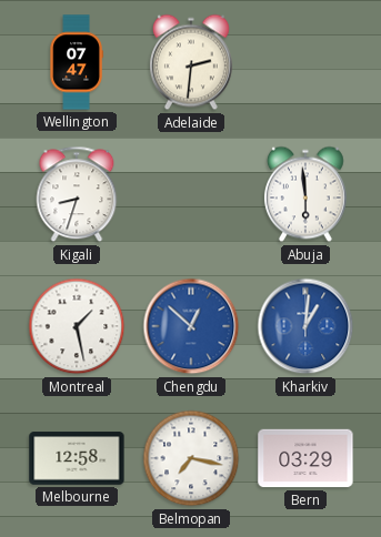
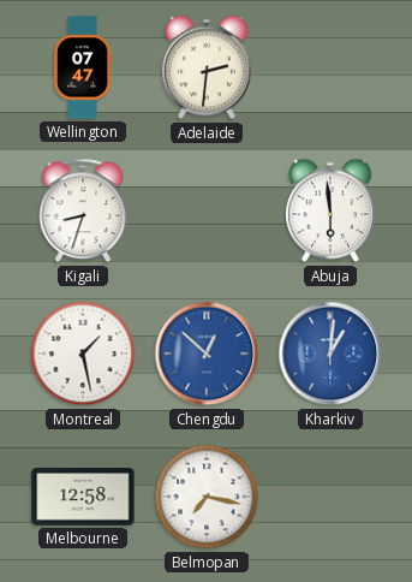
Bern: 03:29 -> none (305, 458)
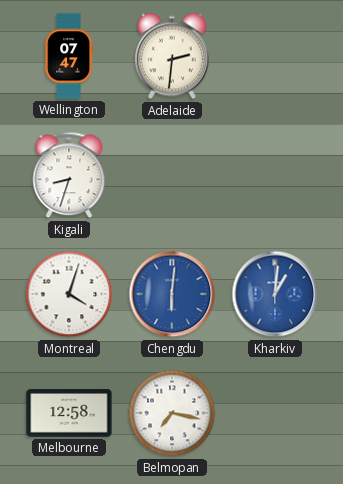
Abuja: 5:59 -> none (330, 210)
Montreal: 1:28 -> 4:03 (69, 294)
Chengdu: 12:52 -> 6:01 (172, 294)
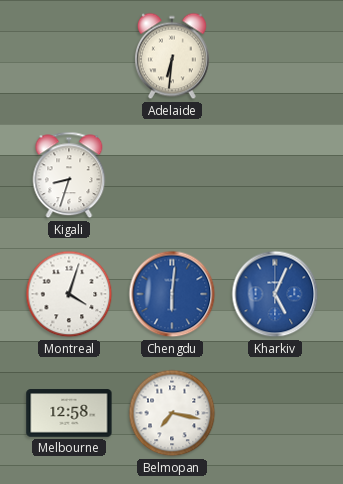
Wellington: 07:47 -> none (69, 56)
Adelaide: 2:31 -> 6:31 (172, 56)
Kharkiv: 1:01 -> 5:04 (275, 294)
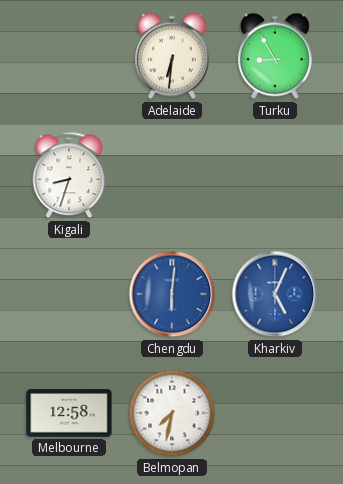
Turku: none -> 8:55 (275, 56)
Montreal: 4:03 -> none (69, 294)
Belmopan: 7:17 -> 7:32 (172, 413)
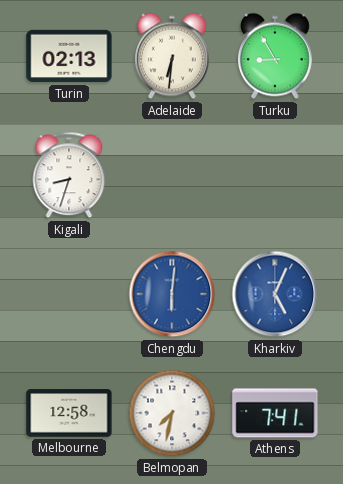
Turin: none -> 02:13 (69, 56)
Athens: none -> 7:41 (275, 413)
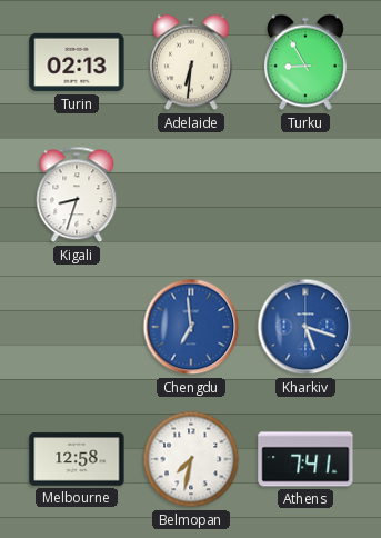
Chengdu: 6:01 -> 6:59 (191, 327)
Kharkiv: 5:04 -> 5:18 (305, 327)
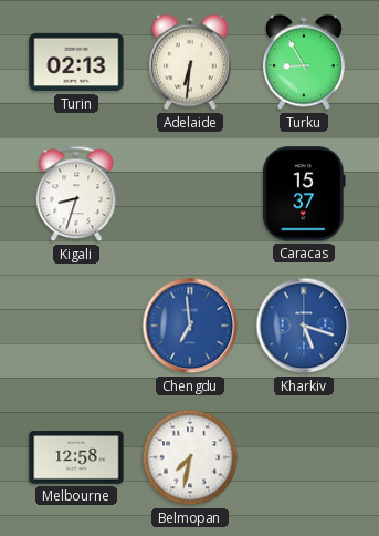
Caracas: none -> 15:37 (305, 194)
Athens: 7:41 -> none (305, 459)
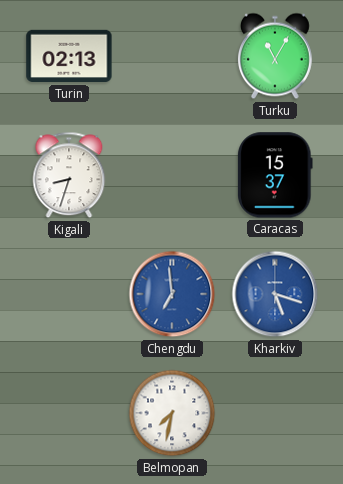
Adelaide: 6:31 -> none (190, 62)
Turku: 8:55 -> 11:05 (275, 56)
Melbourne: 12:58 -> none (76, 457)
